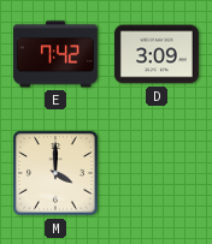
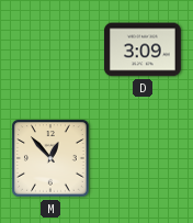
E: 7:42 -> none (55, 54)
M: 4:00 -> 12:53 (50, 158)
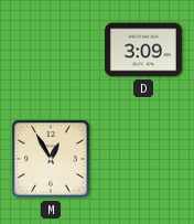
M: 12:53 -> 12:55 (51, 159)
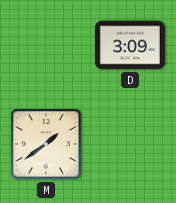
M: 12:55 -> 1:39 (46, 144)
